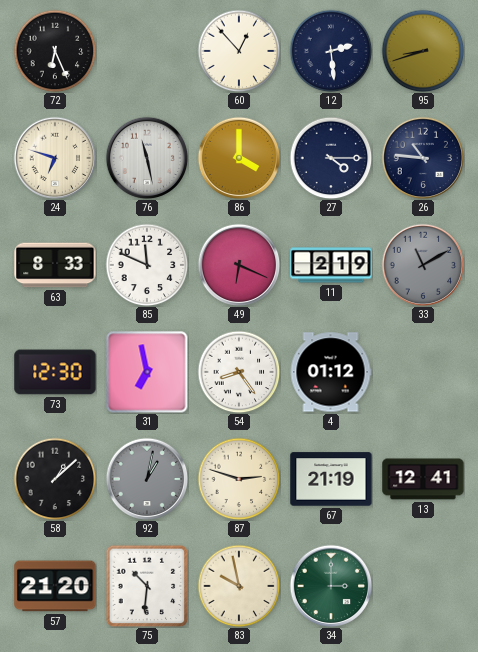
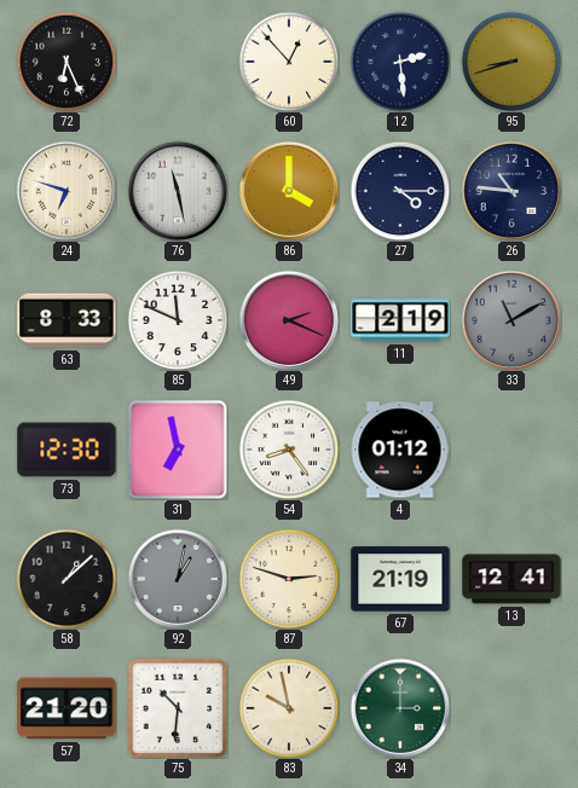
49: 6:19 -> 2:19 (289, 320)
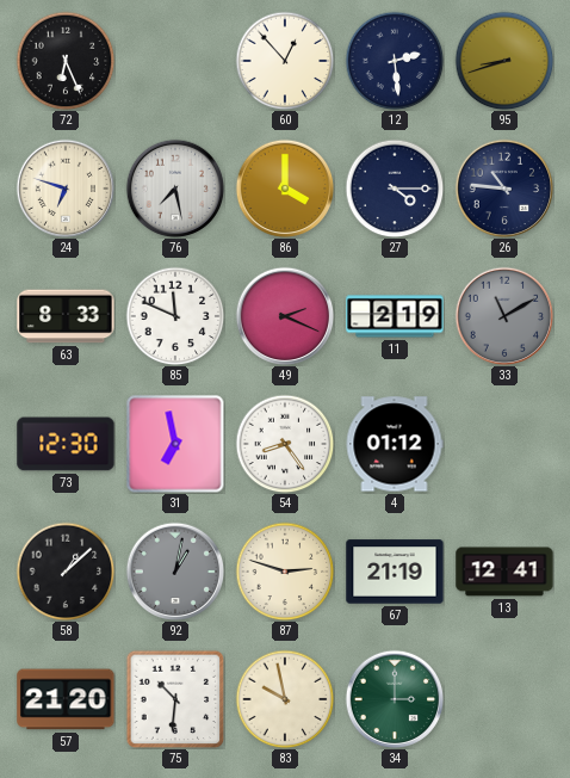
76: 11:28 -> 7:28 (175, 189)
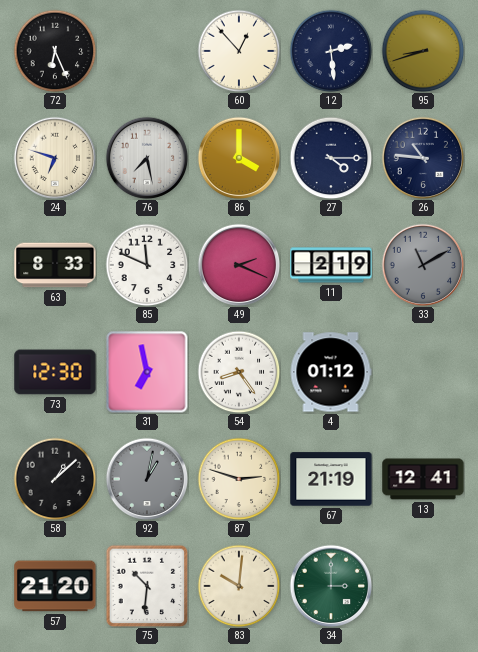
83: 9:58 -> 10:01 (239, 586)
